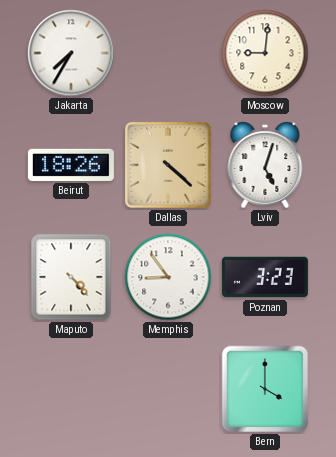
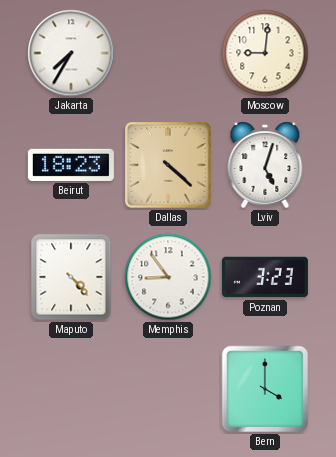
Beirut: 18:26 -> 18:23 (71, 165)
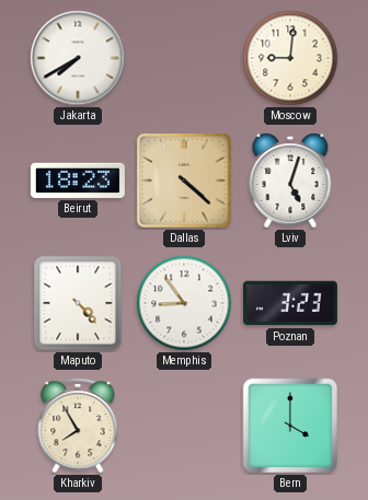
Jakarta: 7:35 -> 7:40 (78, 58)
Kharkiv: none -> 7:55 (78, 426)
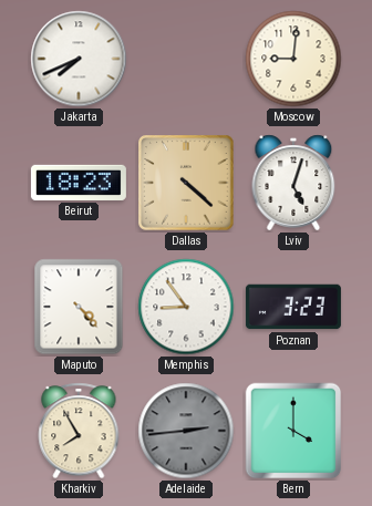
Jakarta: 7:40 -> 7:41 (79, 59)
Adelaide: none -> 2:44 (186, 431)
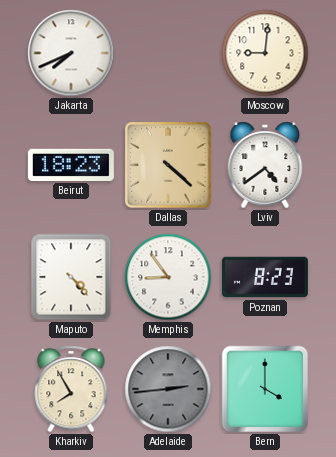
Lviv: 5:03 -> 4:39 (265, 165)
Poznan: 3:23 -> 8:23 (265, 277)
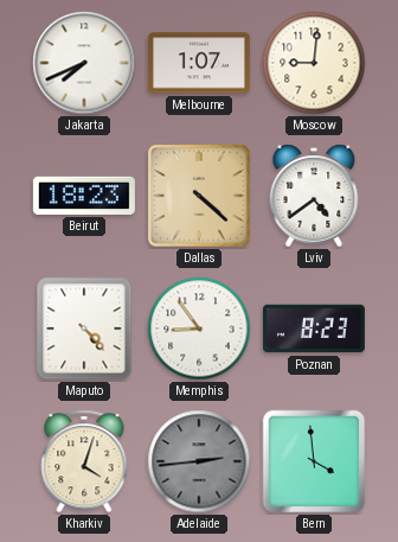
Melbourne: none -> 1:07 (199, 63)
Kharkiv: 7:55 -> 4:03 (84, 461)
Bern: 4:00 -> 3:59 (314, 461)
